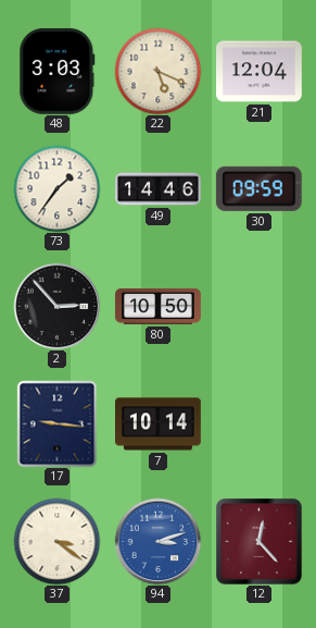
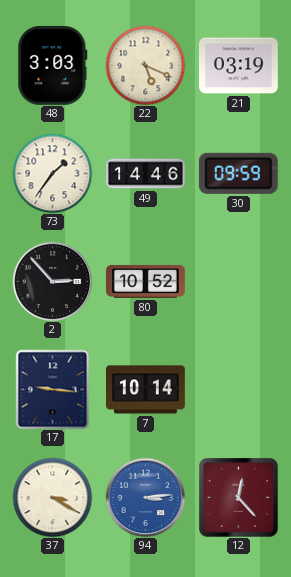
21: 12:04 -> 03:19 (239, 66)
80: 10:50 -> 10:52 (146, 281)
37: 3:21 -> 3:20 (52, 497)
94: 3:12 -> 3:14 (145, 497)
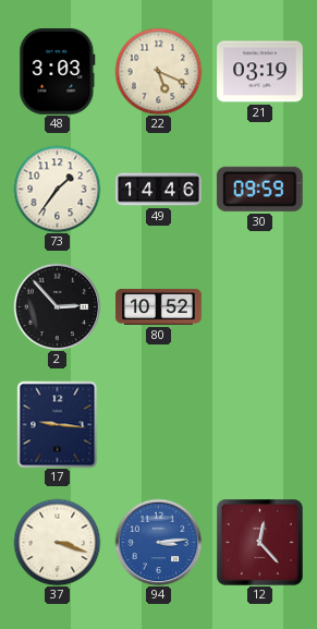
7: 10:14 -> none (146, 390)
37: 3:20 -> 3:18 (57, 542)
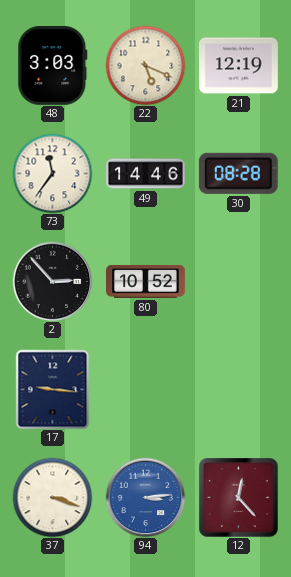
21: 03:19 -> 12:19 (239, 66)
73: 1:36 -> 11:36 (52, 173)
30: 09:59 -> 08:28 (238, 173)
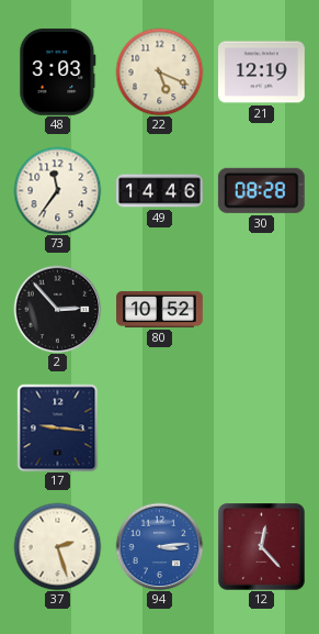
37: 3:18 -> 2:27 (57, 546)
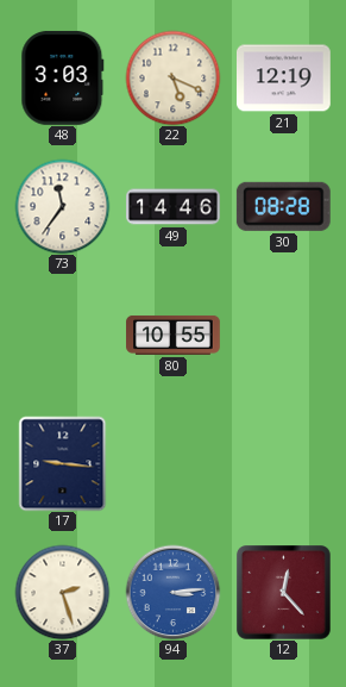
2: 2:53 -> none (57, 309)
80: 10:52 -> 10:55 (174, 335)
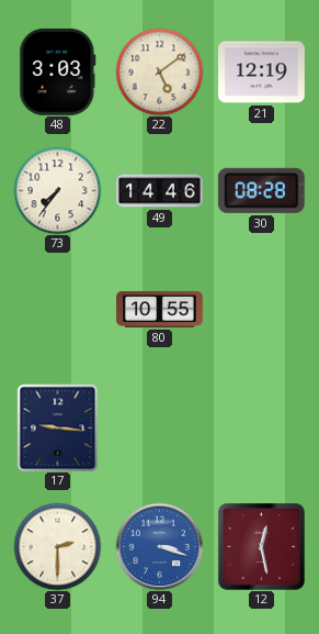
22: 5:19 -> 5:09 (159, 71)
73: 11:36 -> 7:36 (57, 190)
37: 2:27 -> 2:30 (57, 546)
94: 3:14 -> 3:18 (159, 546)
12: 12:23 -> 12:28 (262, 547)
